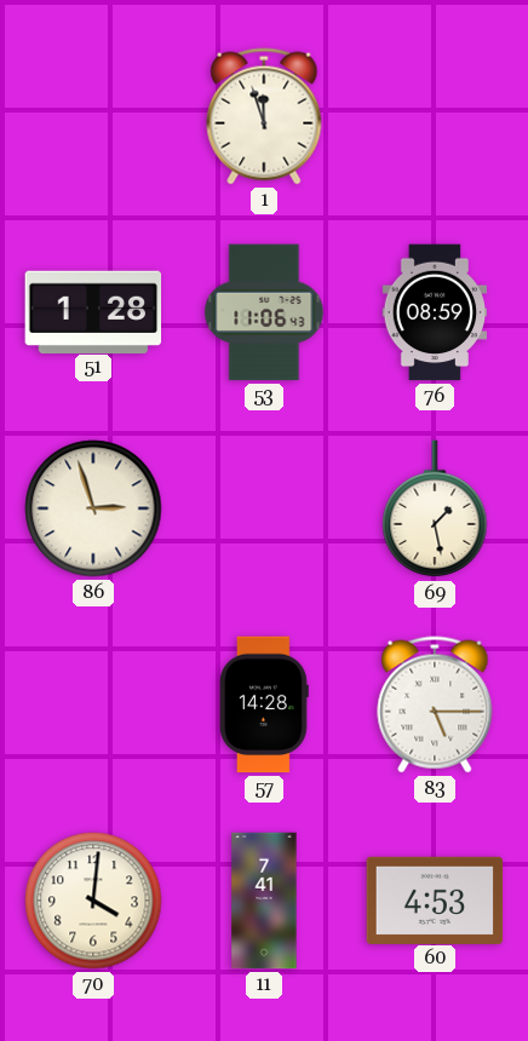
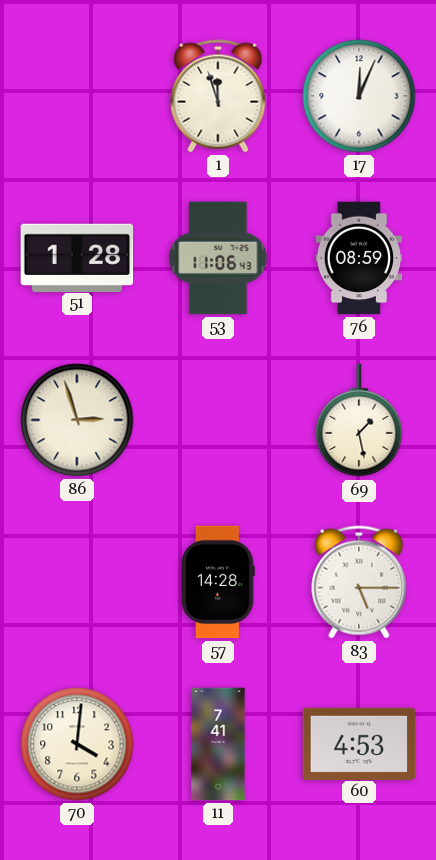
17: none -> 12:04 (359, 96)
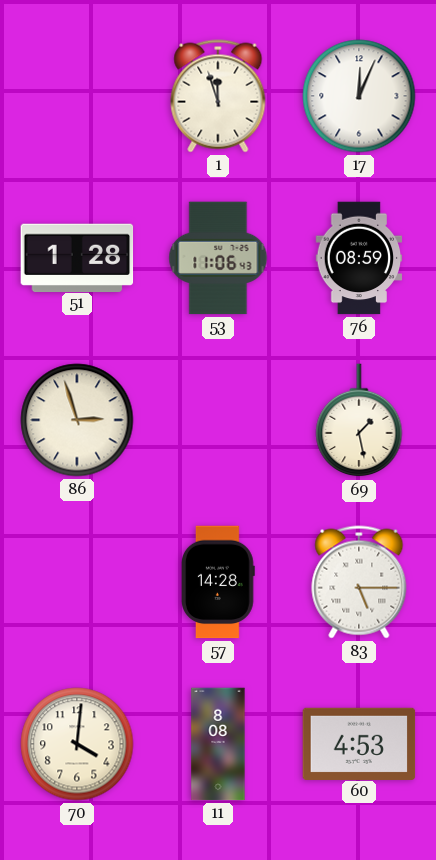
11: 7:41 -> 8:08 (218, 744)
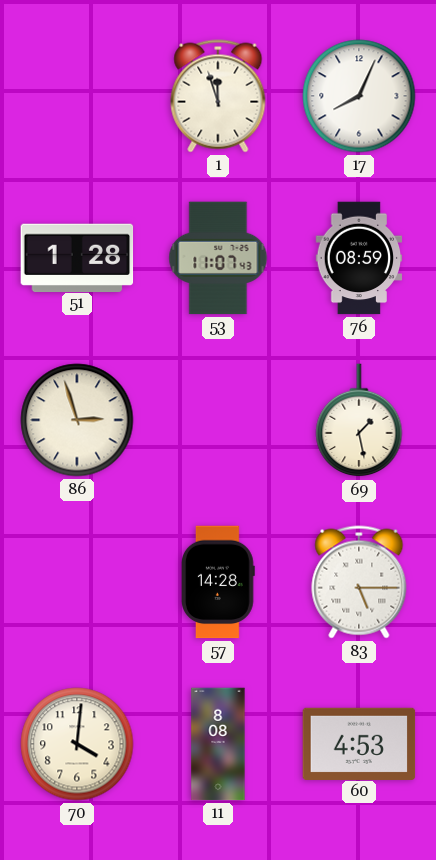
17: 12:04 -> 8:04 (359, 96)
53: 11:06 -> 11:07 (218, 258)
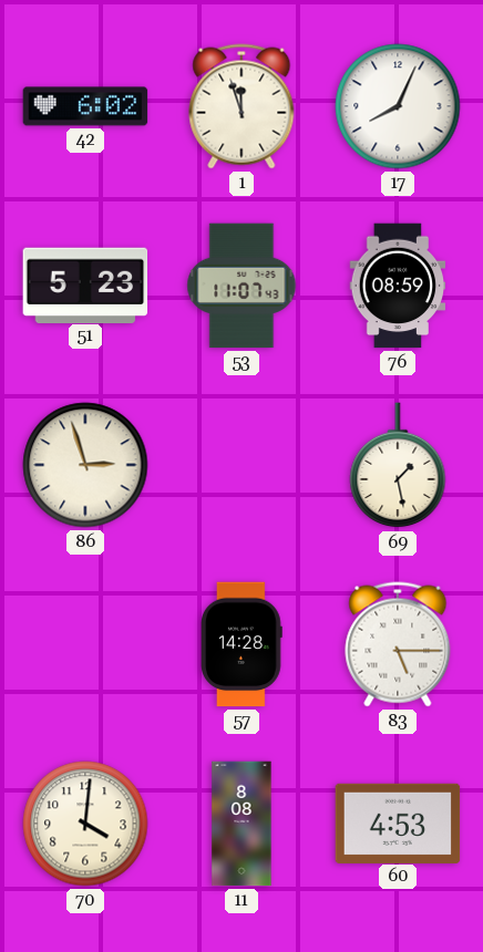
42: none -> 6:02 (85, 106)
51: 1:28 -> 5:23 (85, 284)
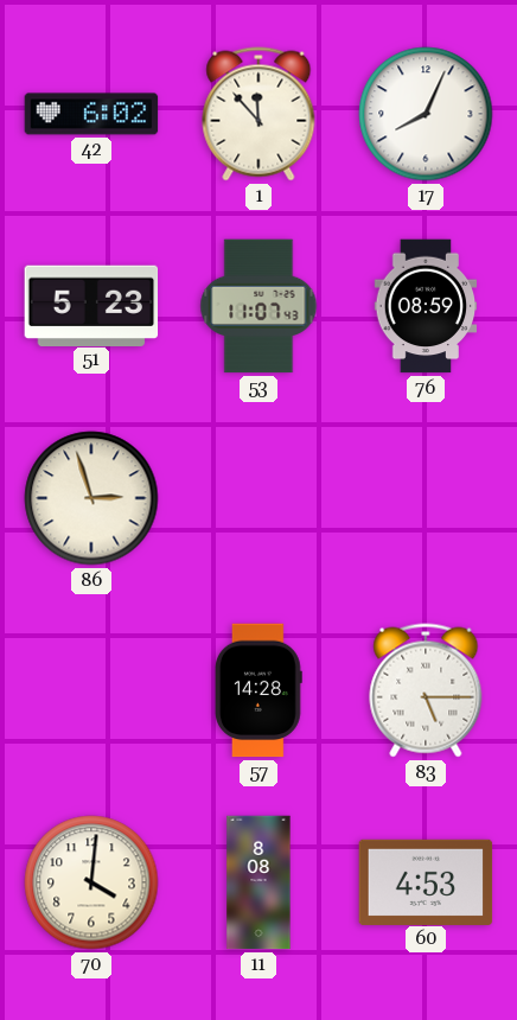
1: 11:57 -> 11:53 (258, 114)
69: 1:28 -> none (398, 466)
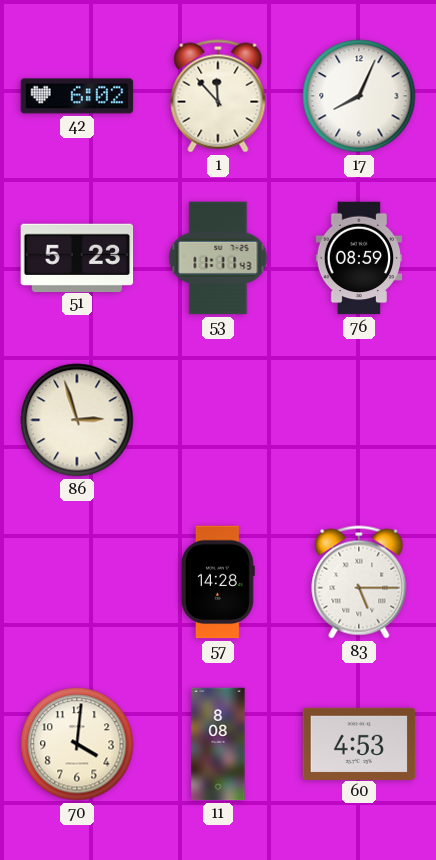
53: 11:07 -> 11:11 (218, 258)
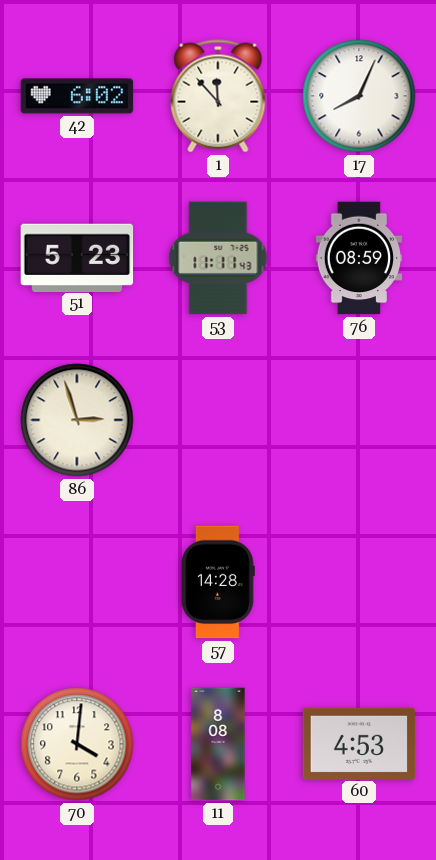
83: 5:15 -> none (359, 582)
